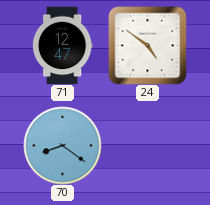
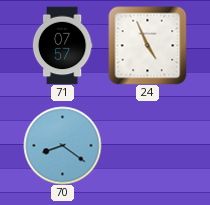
71: 12:47 -> 07:57 (62, 45)
24: 4:51 -> 4:56 (147, 45)
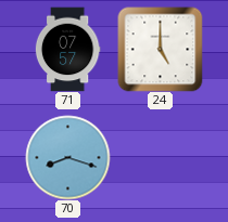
24: 4:56 -> 5:00 (160, 49)
70: 8:21 -> 8:18 (67, 157)
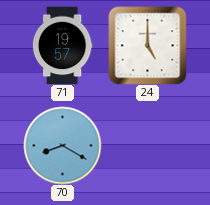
71: 07:57 -> 19:57 (62, 45)
70: 8:18 -> 8:20 (62, 145)
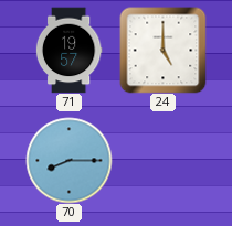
70: 8:20 -> 8:15 (68, 160)
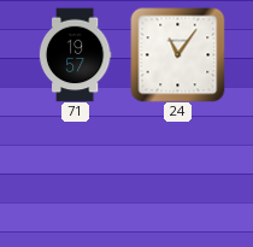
24: 5:00 -> 11:06 (177, 54)
70: 8:15 -> none (68, 160)
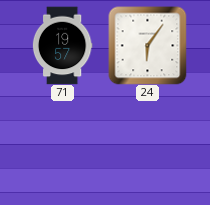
24: 11:06 -> 6:06 (147, 45)
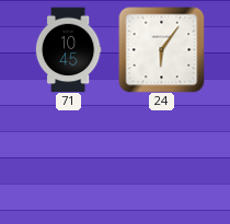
71: 19:57 -> 10:45 (68, 49)
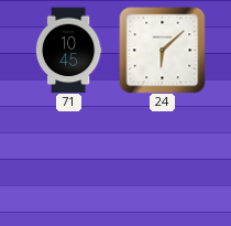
24: 6:06 -> 6:08 (162, 50)
